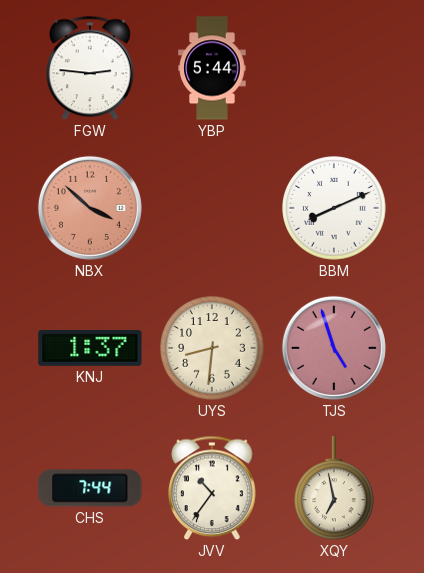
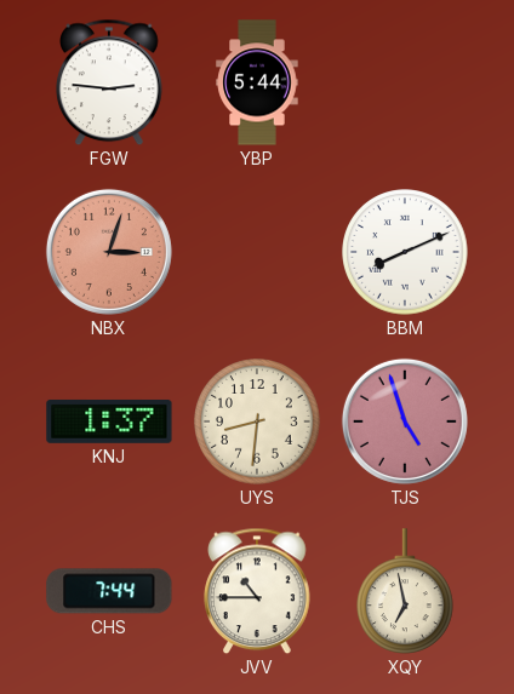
NBX: 3:52 -> 3:03 (109, 252)
JVV: 10:36 -> 10:45 (257, 591)
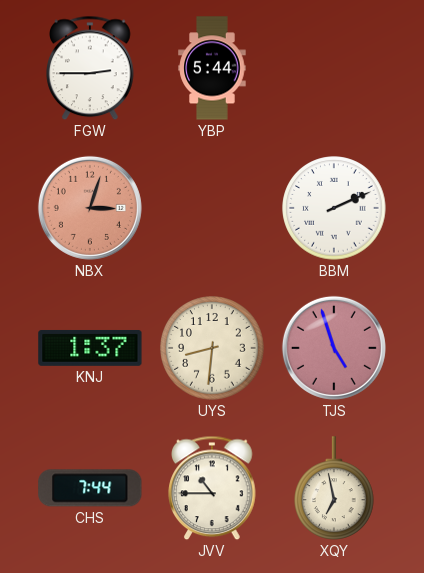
FGW: 2:46 -> 2:45 (90, 68)
BBM: 8:11 -> 2:11 (334, 208)
